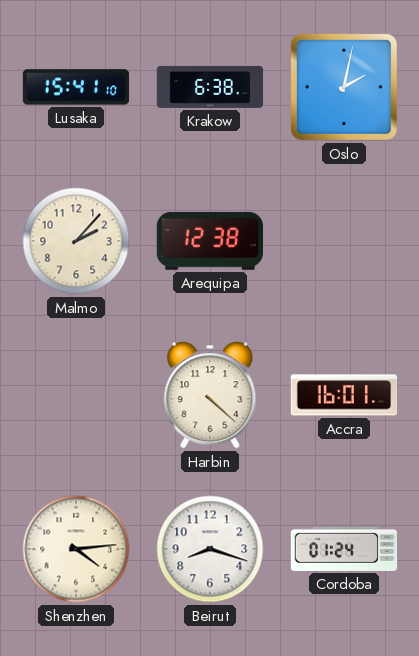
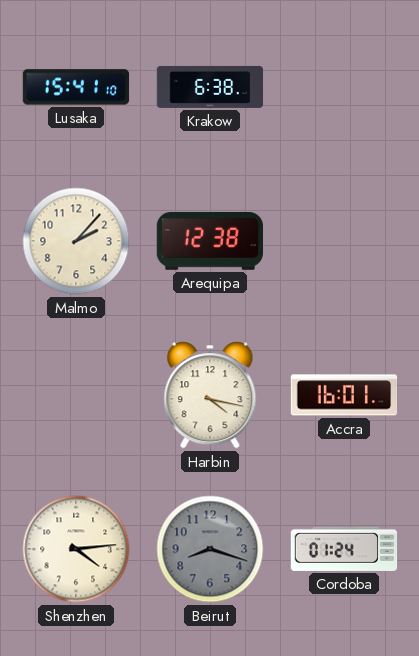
Oslo: 2:02 -> none (344, 87)
Harbin: 4:22 -> 4:17 (210, 395)
Beirut dial: white -> grey (210, 549)
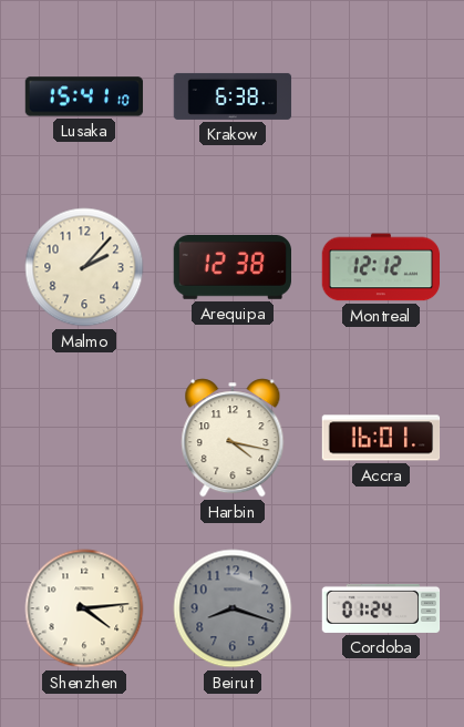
Montreal: none -> 12:12 (380, 267)
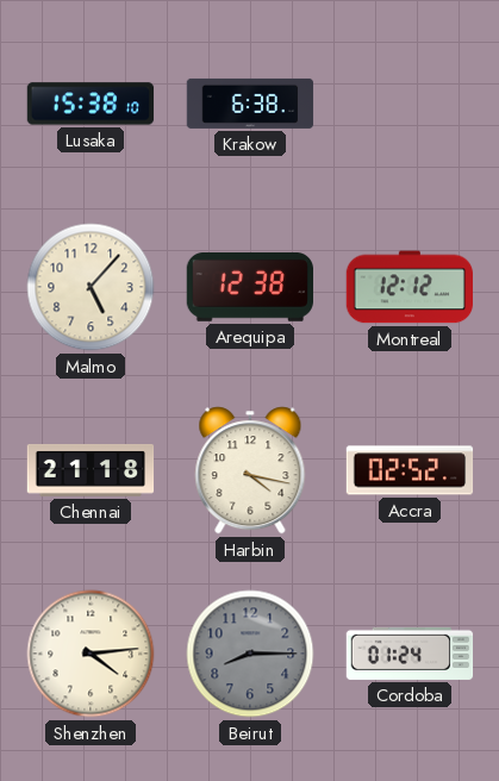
Lusaka: 15:41 -> 15:38 (91, 104)
Malmo: 2:07 -> 5:07 (91, 287)
Chennai: none -> 21:18 (91, 471)
Accra: 16:01 -> 02:52 (410, 470)
Beirut: 8:18 -> 8:15 (250, 654)
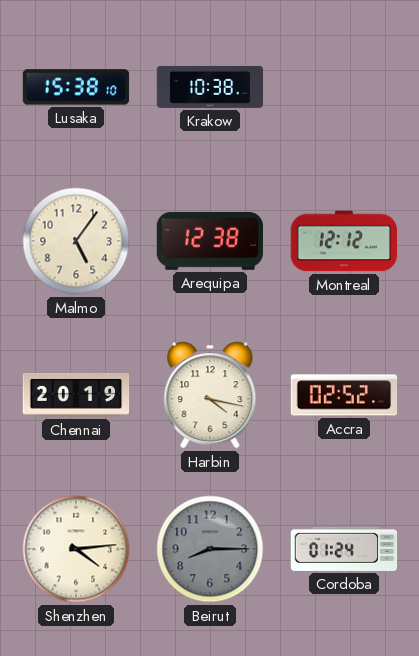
Krakow: 6:38 -> 10:38 (210, 87)
Malmo: 5:07 -> 5:06 (76, 241)
Chennai: 21:18 -> 20:19 (76, 396)
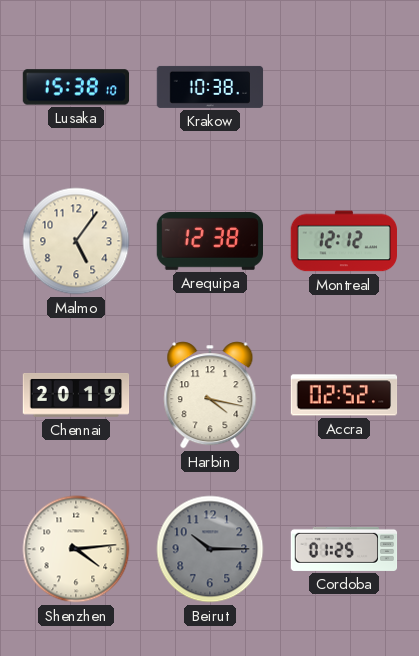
Beirut: 8:15 -> 10:15 (210, 549)
Cordoba: 01:24 -> 01:25 (344, 549)
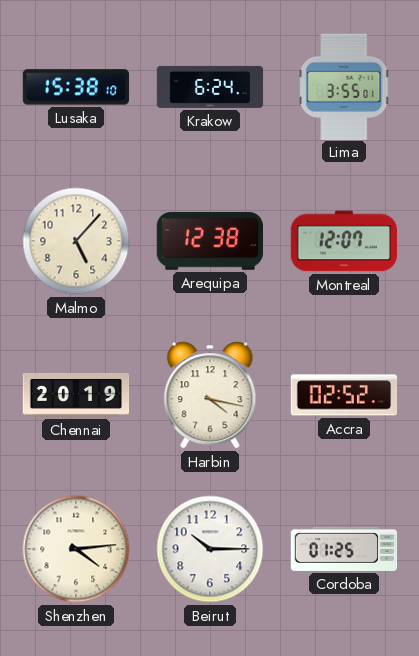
Krakow: 10:38 -> 6:24 (210, 87)
Lima: none -> 3:55 (344, 86)
Malmo: 5:06 -> 5:07 (76, 241)
Montreal: 12:12 -> 12:07 (343, 241)
Beirut dial: grey -> white (210, 549)
